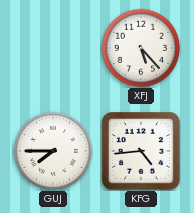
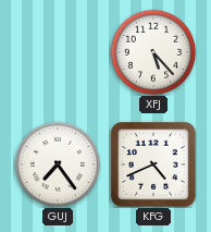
GUJ: 7:45 -> 7:24 (58, 164)
KFG: 4:44 -> 4:41 (154, 166)
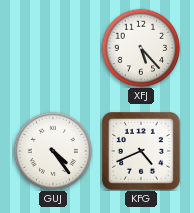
GUJ: 7:24 -> 4:24 (53, 151)
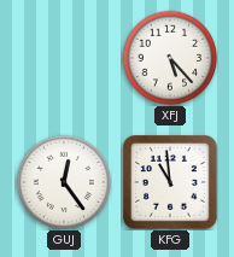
GUJ: 4:24 -> 12:24 (64, 182)
KFG: 4:41 -> 10:59 (171, 183)
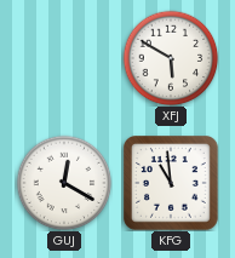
XFJ: 5:23 -> 5:50 (171, 58)
GUJ: 12:24 -> 12:20 (64, 183)
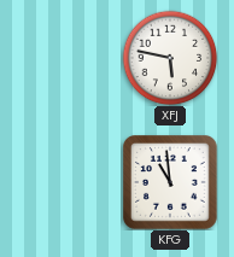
XFJ: 5:50 -> 5:47 (170, 58)
GUJ: 12:20 -> none (64, 183)
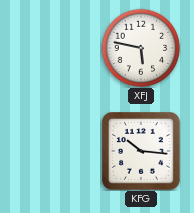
KFG: 10:59 -> 10:16 (142, 152)
